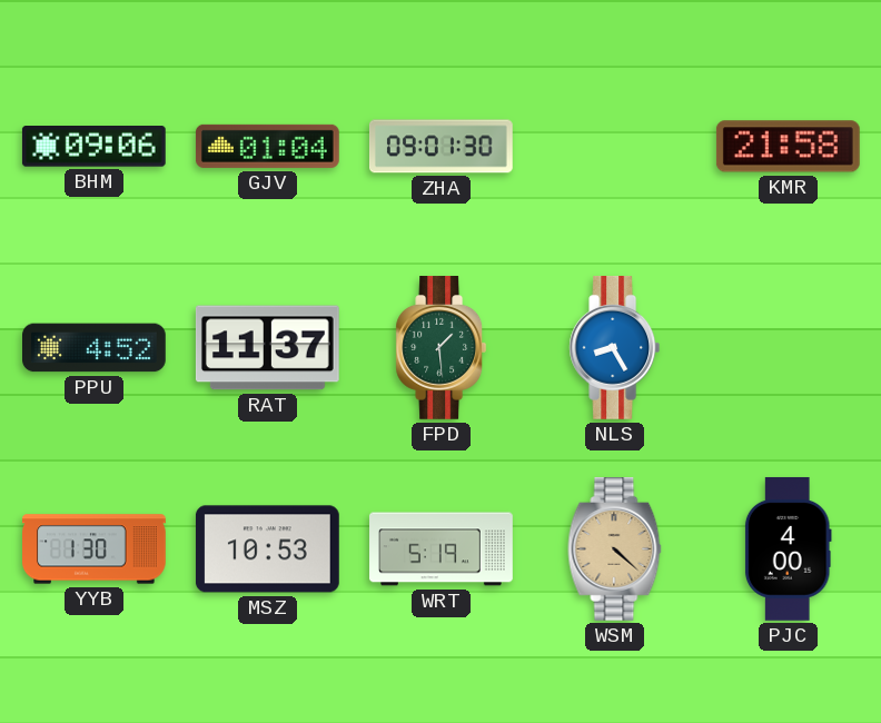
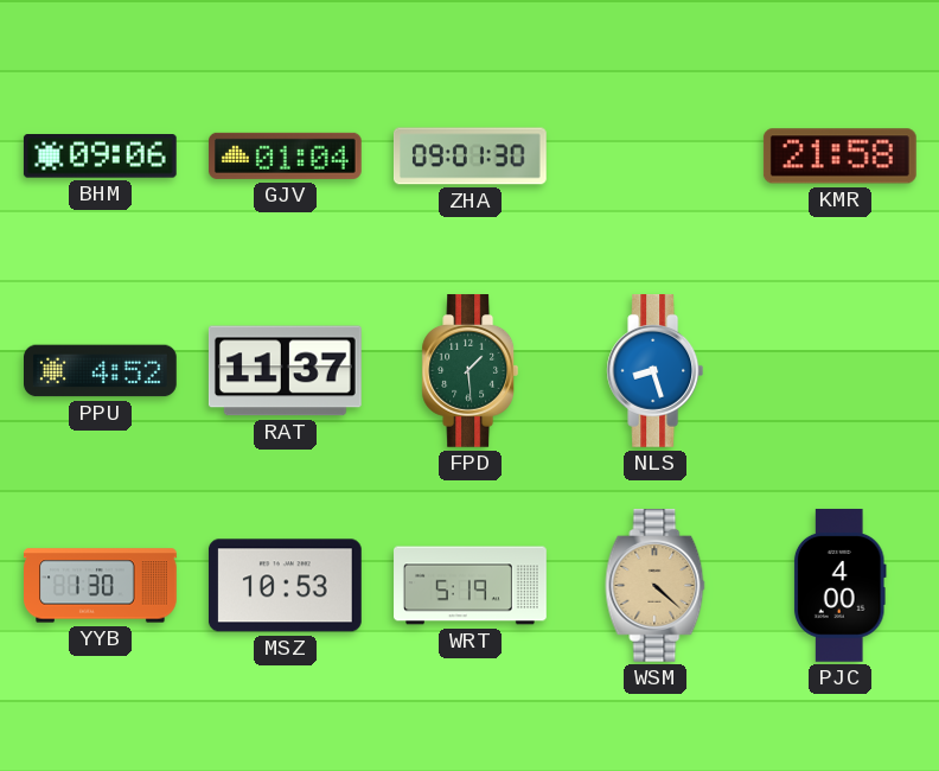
NLS: 8:25 -> 8:27 (656, 371)
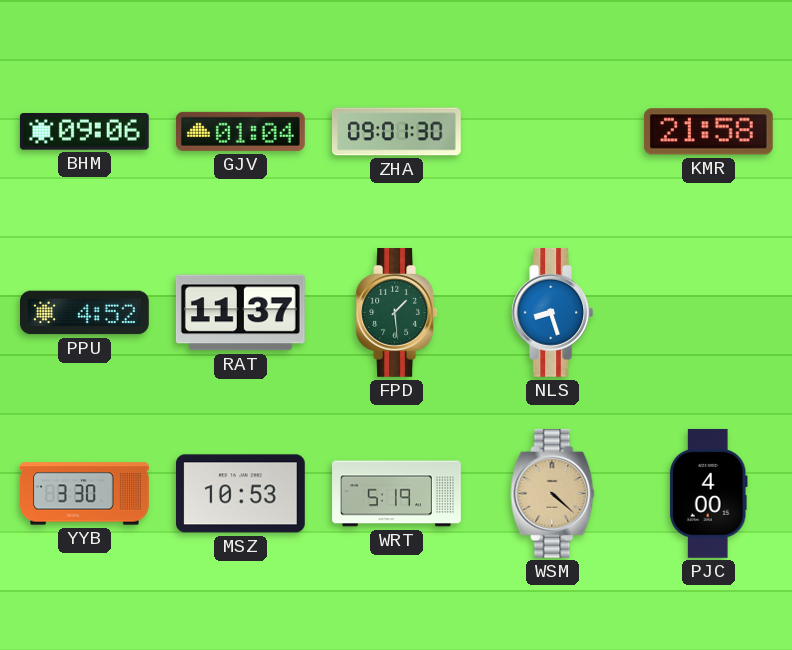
YYB: 1:30 -> 3:30 (85, 494)
